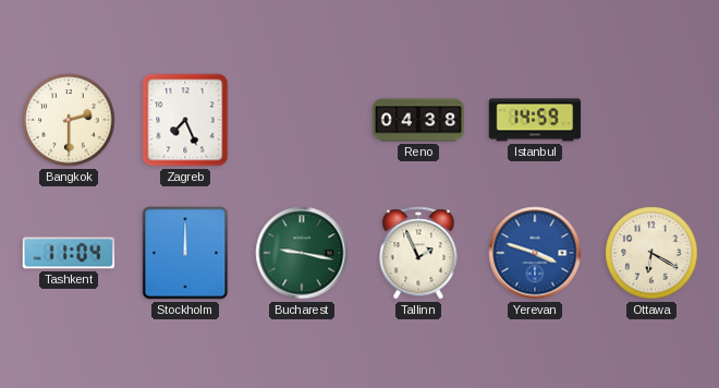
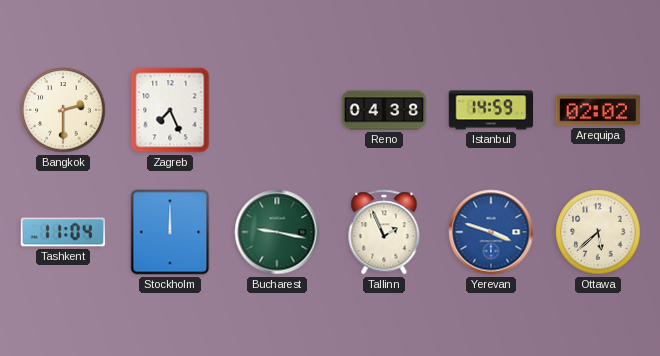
Arequipa: none -> 02:02 (598, 110)
Ottawa: 6:20 -> 5:38 (598, 232)
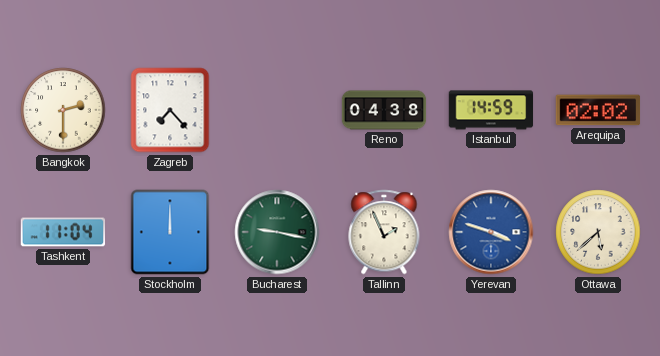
Zagreb: 7:26 -> 7:23 (170, 110)
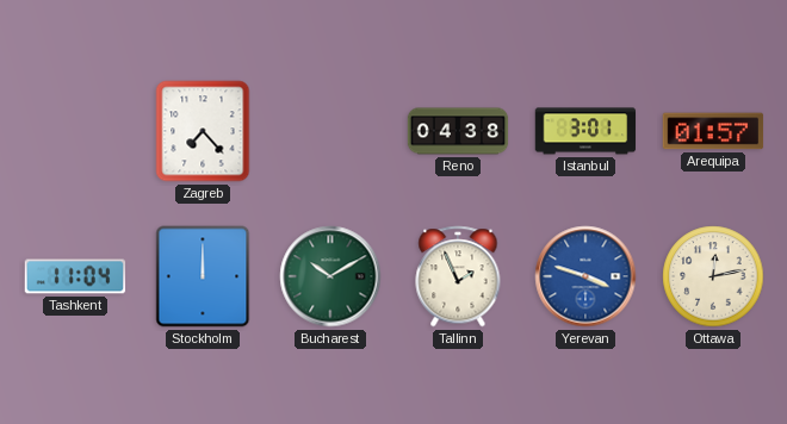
Bangkok: 2:30 -> none (63, 110)
Istanbul: 14:59 -> 3:01 (585, 131)
Arequipa: 02:02 -> 01:57 (713, 131)
Bucharest: 9:17 -> 10:10 (330, 276)
Ottawa: 5:38 -> 12:13 (713, 276)
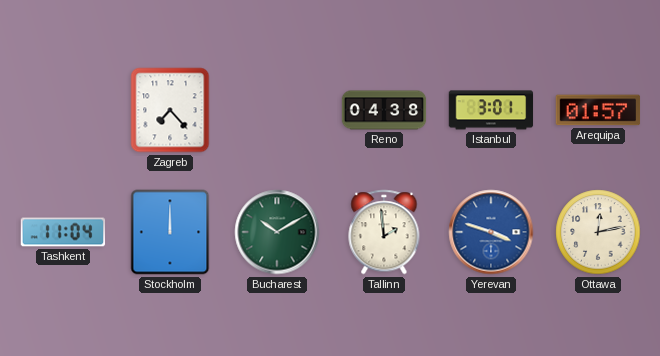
Tallinn: 1:56 -> 1:59 (384, 232)
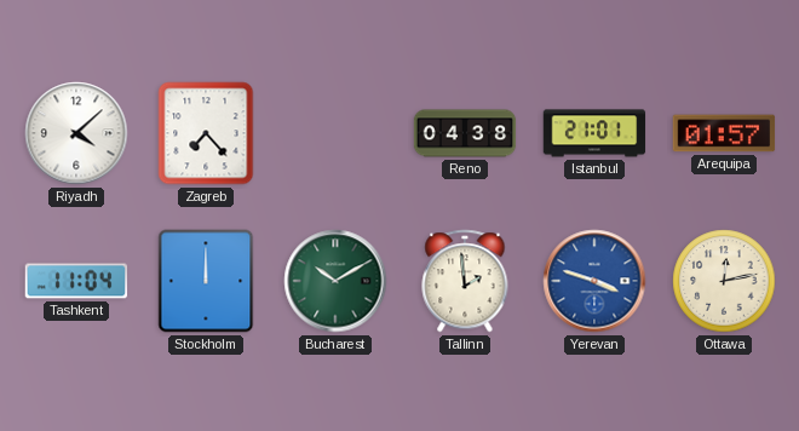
Riyadh: none -> 4:08 (76, 133)
Istanbul: 3:01 -> 21:01 (594, 133)
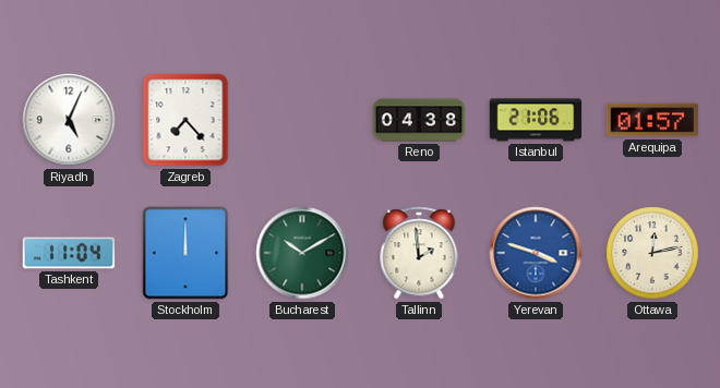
Riyadh: 4:08 -> 5:04 (69, 120)
Istanbul: 21:01 -> 21:06 (536, 120)
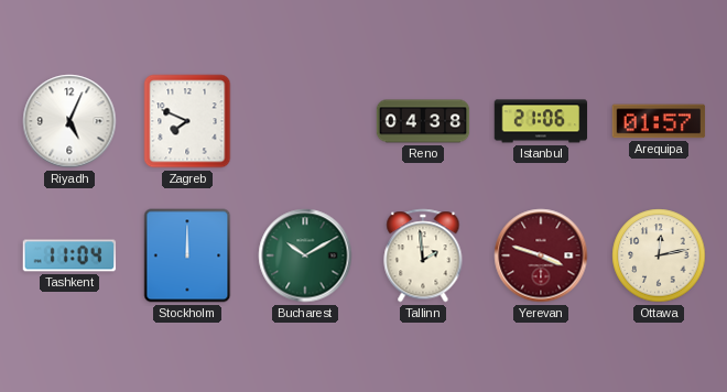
Zagreb: 7:23 -> 7:49 (187, 121)
Yerevan dial: blue -> burgundy (541, 255)
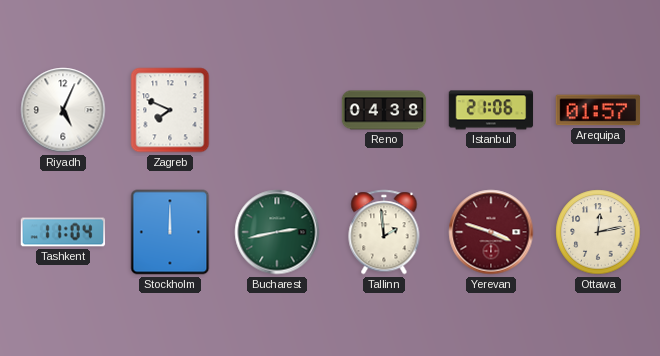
Bucharest: 10:10 -> 2:43 (277, 232)
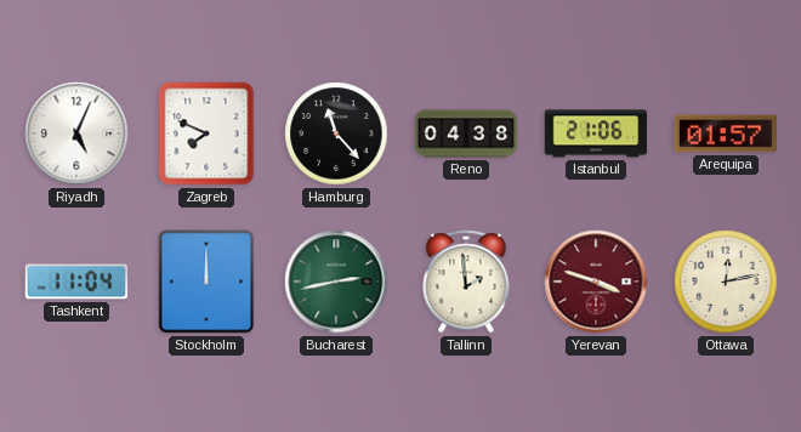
Hamburg: none -> 11:23 (336, 133)
